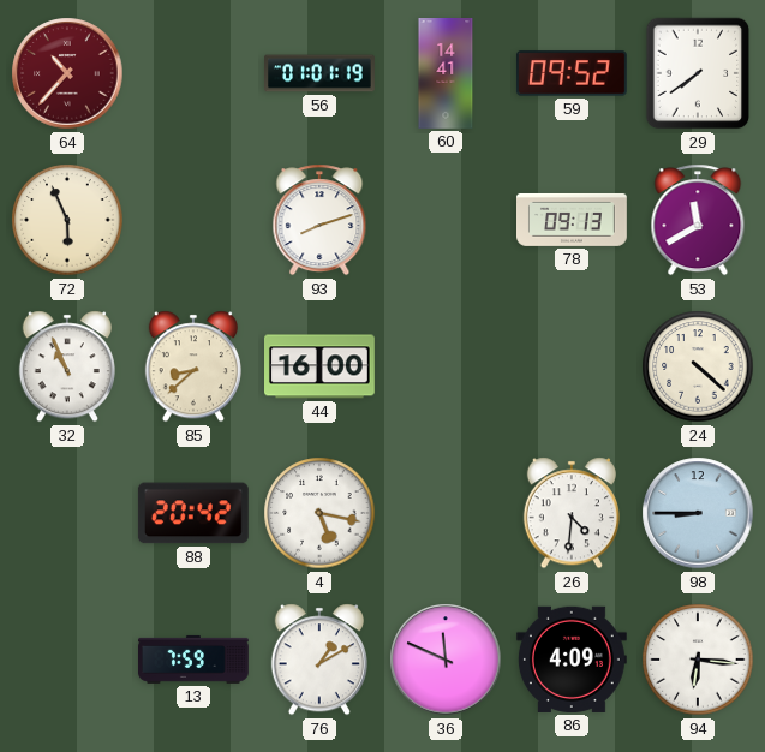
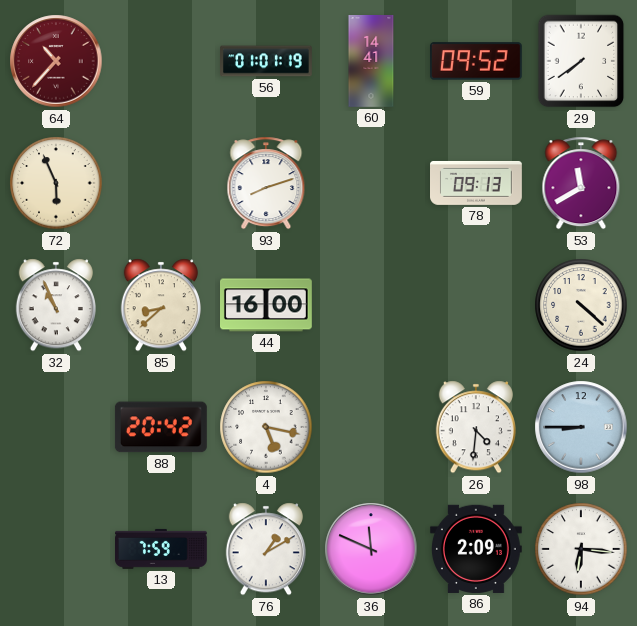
86: 4:09 -> 2:09 (476, 549)
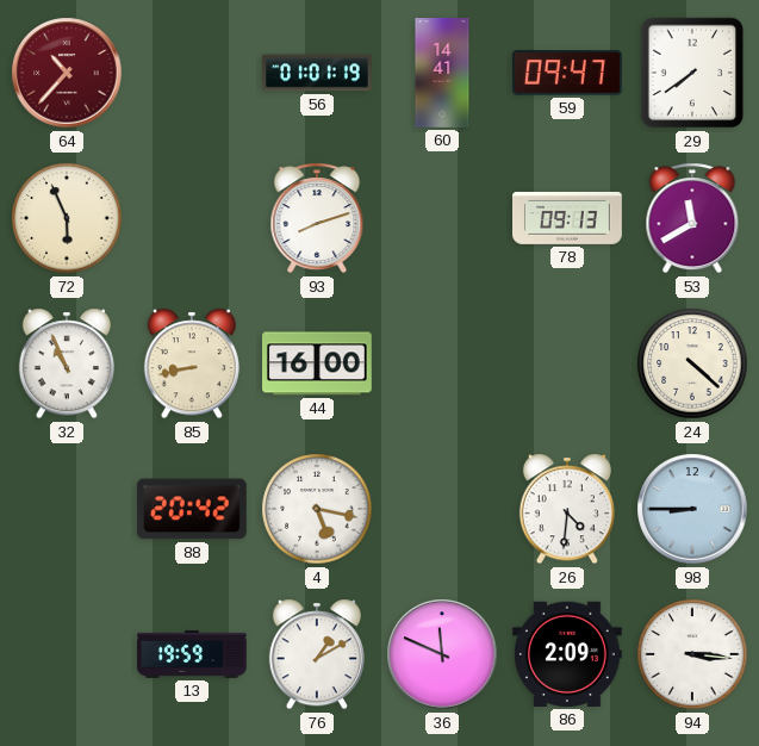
59: 09:52 -> 09:47 (567, 73)
85: 8:38 -> 8:43 (192, 363)
13: 7:59 -> 19:59 (193, 654)
94: 6:16 -> 3:16 (692, 654)
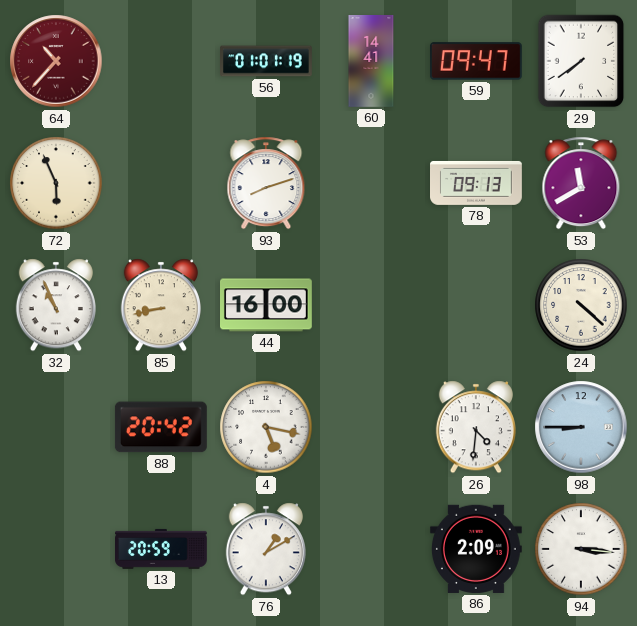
13: 19:59 -> 20:59 (162, 549)
36: 11:49 -> none (442, 654)
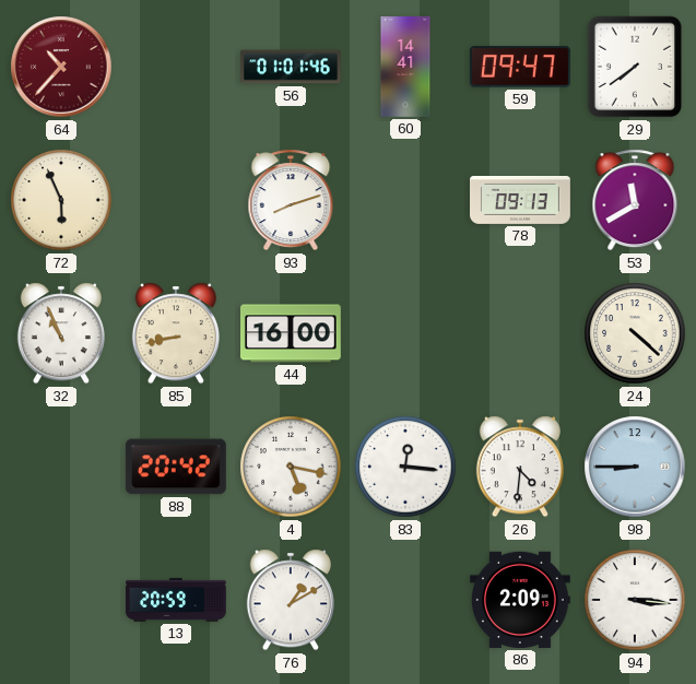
56: 01:01:19 -> 01:01:46 (292, 67)
83: none -> 12:16 (405, 467)
